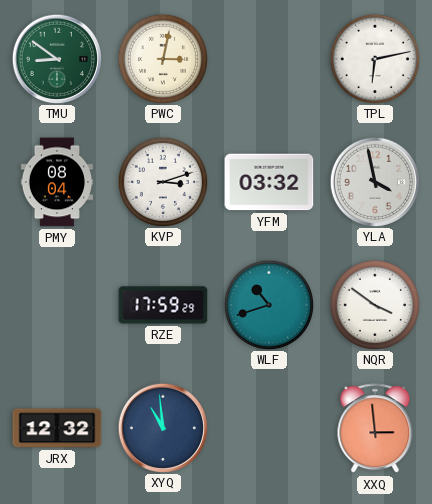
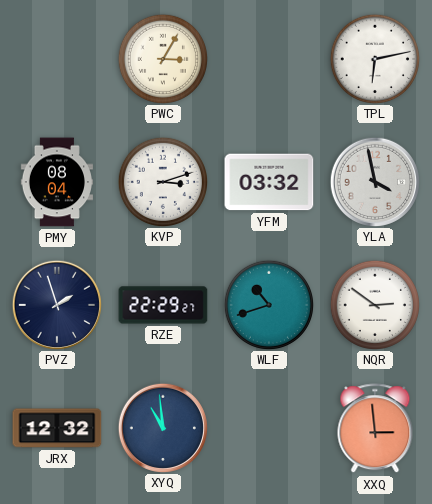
TMU: 8:51 -> none (56, 58)
PWC: 3:02 -> 3:05 (162, 58)
PVZ: none -> 1:57 (56, 304)
RZE: 17:59 -> 22:29 (163, 305)
NQR: 3:51 -> 2:51 (374, 304)
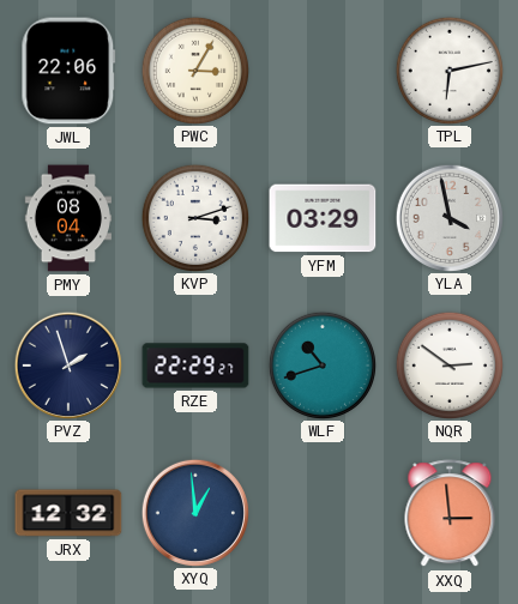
JWL: none -> 22:06 (68, 71)
YFM: 03:32 -> 03:29 (323, 218)
XYQ: 10:59 -> 12:59 (194, 512)
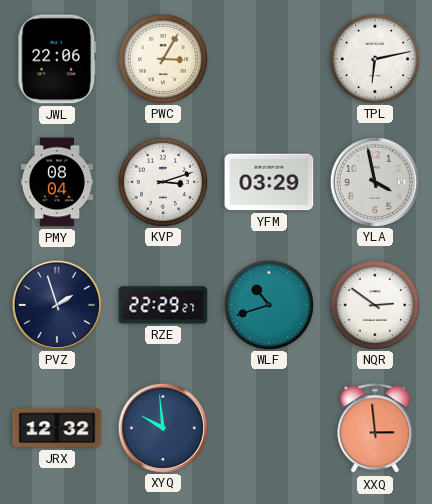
XYQ: 12:59 -> 9:59 (162, 427)
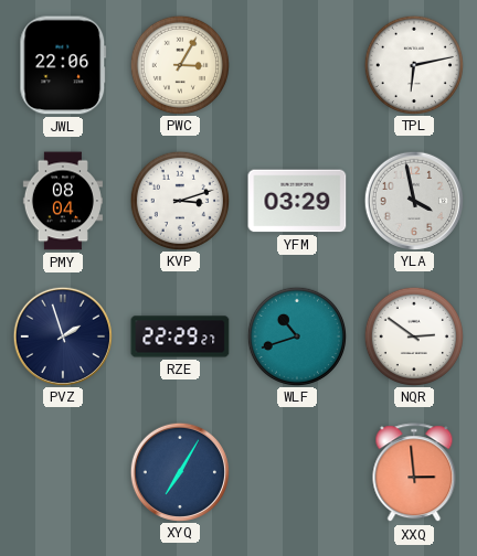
JRX: 12:32 -> none (57, 428)
XYQ: 9:59 -> 7:05 (179, 471)
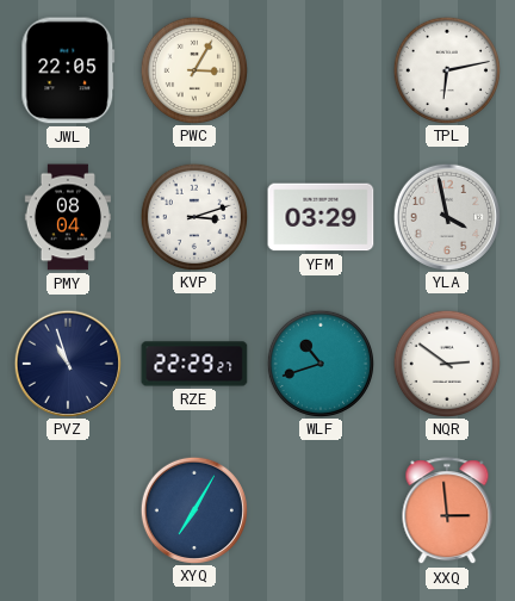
JWL: 22:06 -> 22:05 (68, 70)
PVZ: 1:57 -> 10:57 (67, 363)
